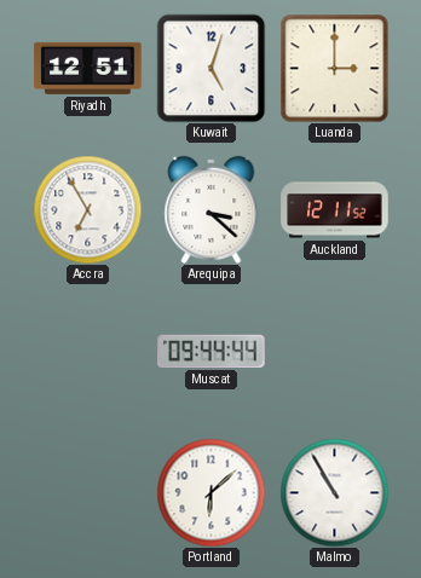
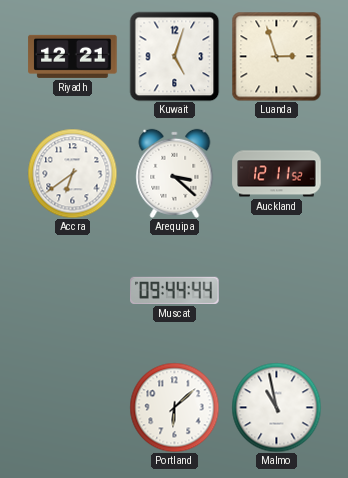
Riyadh: 12:51 -> 12:21 (73, 56)
Luanda: 3:00 -> 2:57 (276, 56)
Accra: 6:55 -> 6:39 (72, 173)
Malmo: 10:55 -> 10:58 (276, 407)
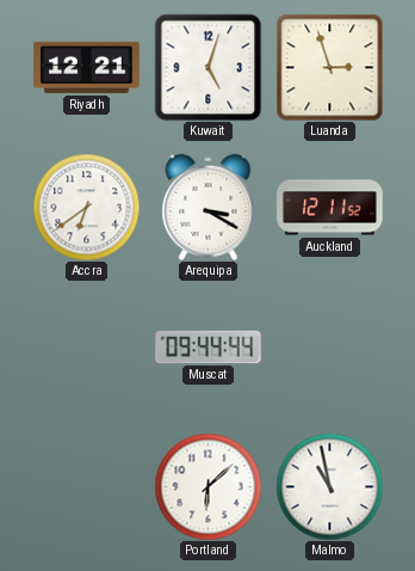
Arequipa: 3:22 -> 3:20 (209, 207)
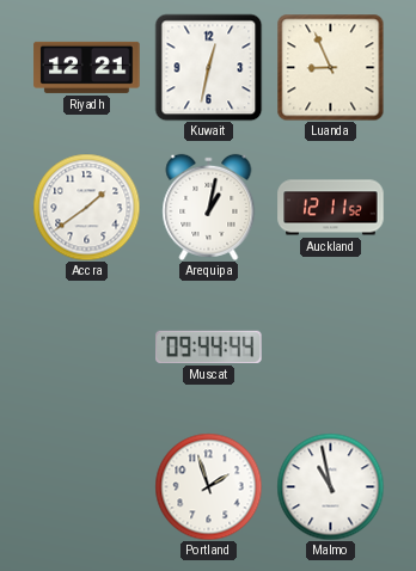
Kuwait: 5:03 -> 12:32 (208, 67)
Luanda: 2:57 -> 8:56 (330, 67)
Accra: 6:39 -> 1:39 (86, 207)
Arequipa: 3:20 -> 1:02 (209, 207)
Portland: 6:08 -> 1:57 (208, 486)
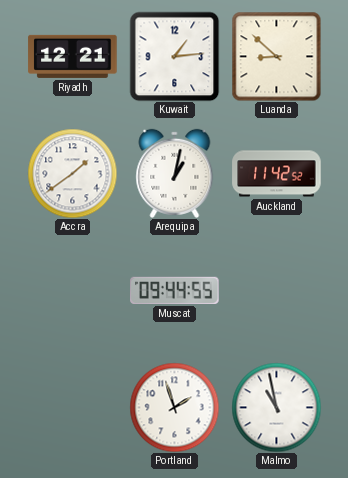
Kuwait: 12:32 -> 1:14 (174, 56)
Luanda: 8:56 -> 8:52 (276, 56)
Auckland: 12:11 -> 11:42 (277, 174)
Muscat: 09:44:44 -> 09:44:55 (175, 290)
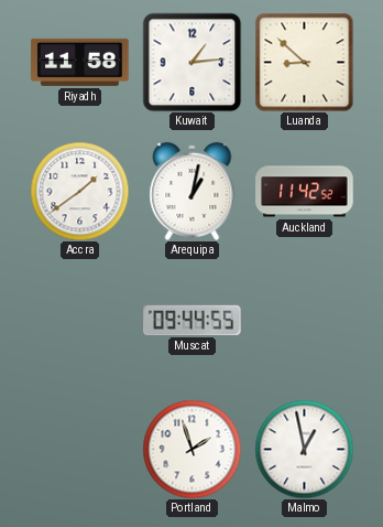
Riyadh: 12:21 -> 11:58 (80, 62)
Malmo: 10:58 -> 12:58 (304, 449)
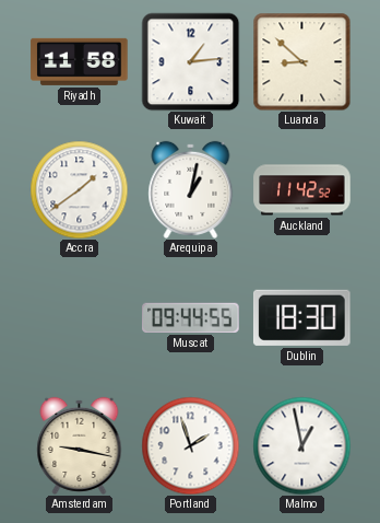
Dublin: none -> 18:30 (301, 317)
Amsterdam: none -> 9:17 (80, 445)
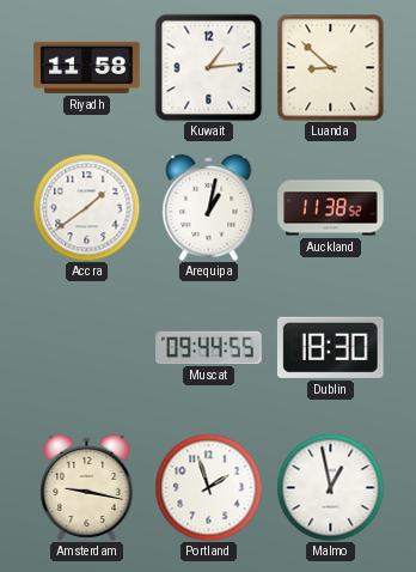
Auckland: 11:42 -> 11:38 (331, 208)
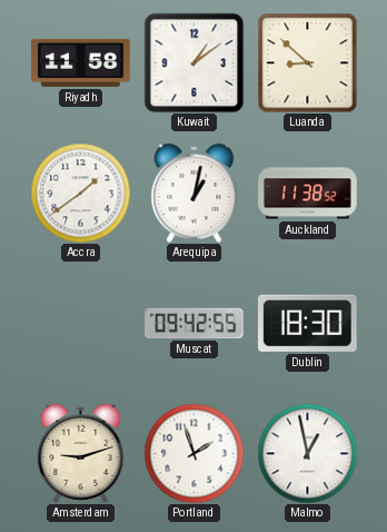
Kuwait: 1:14 -> 1:09 (193, 62)
Muscat: 09:44 -> 09:42 (195, 323)
Amsterdam: 9:17 -> 9:12 (81, 453)
